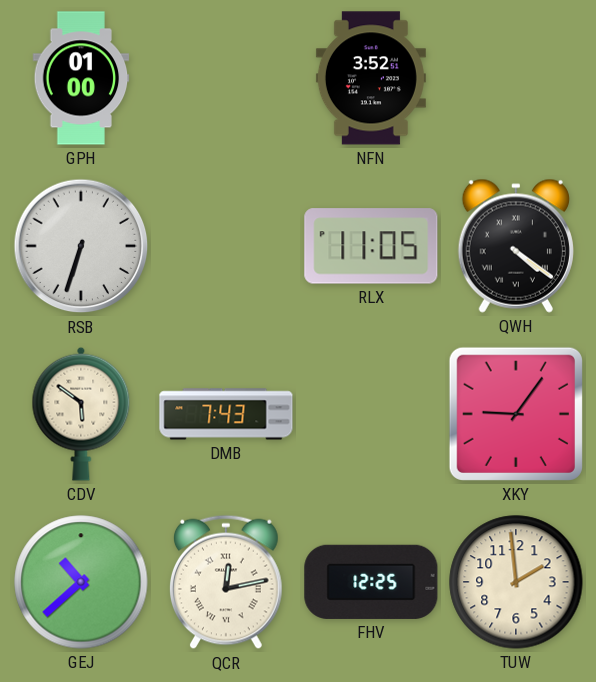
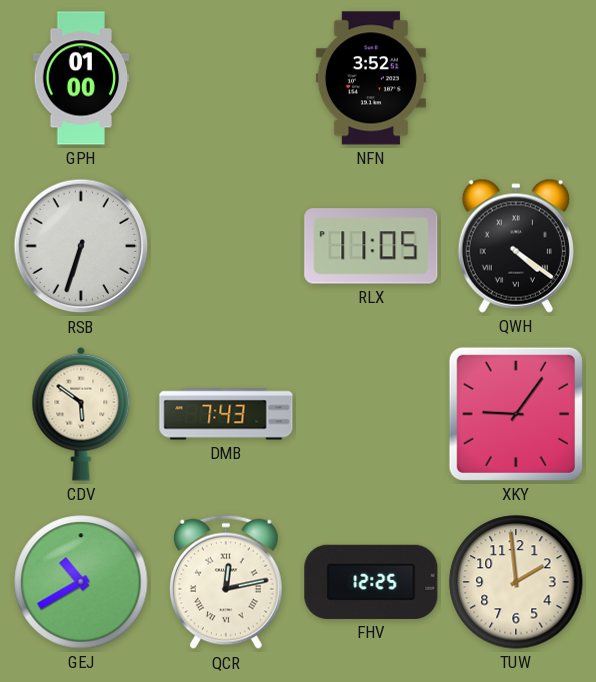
GEJ: 10:38 -> 10:40 (81, 582)
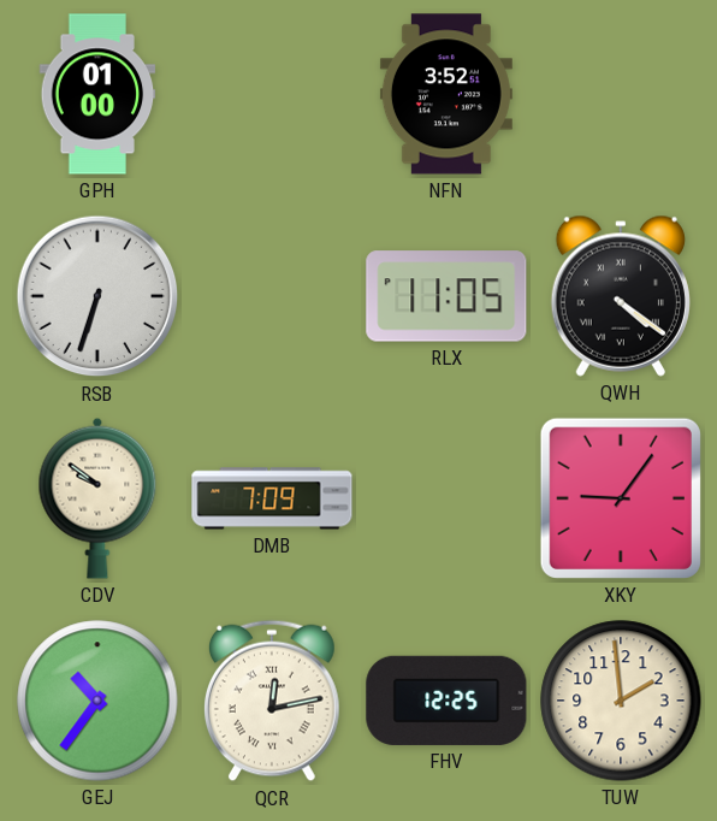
CDV: 5:51 -> 9:51 (97, 498)
DMB: 7:43 -> 7:09 (272, 498)
GEJ: 10:40 -> 10:36 (97, 701)
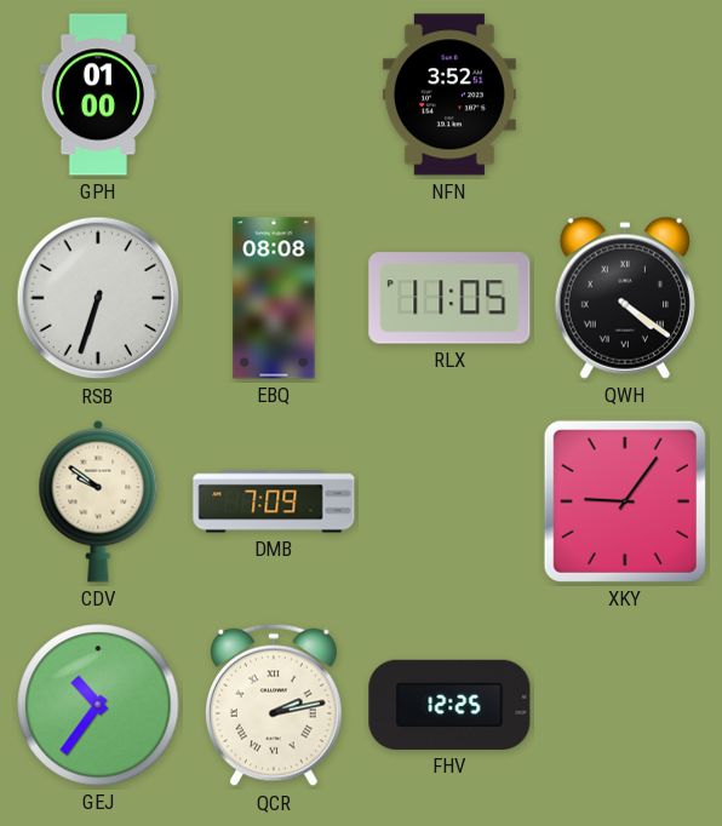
EBQ: none -> 08:08 (274, 298)
QCR: 12:13 -> 2:13 (274, 705)
TUW: 1:59 -> none (621, 701)
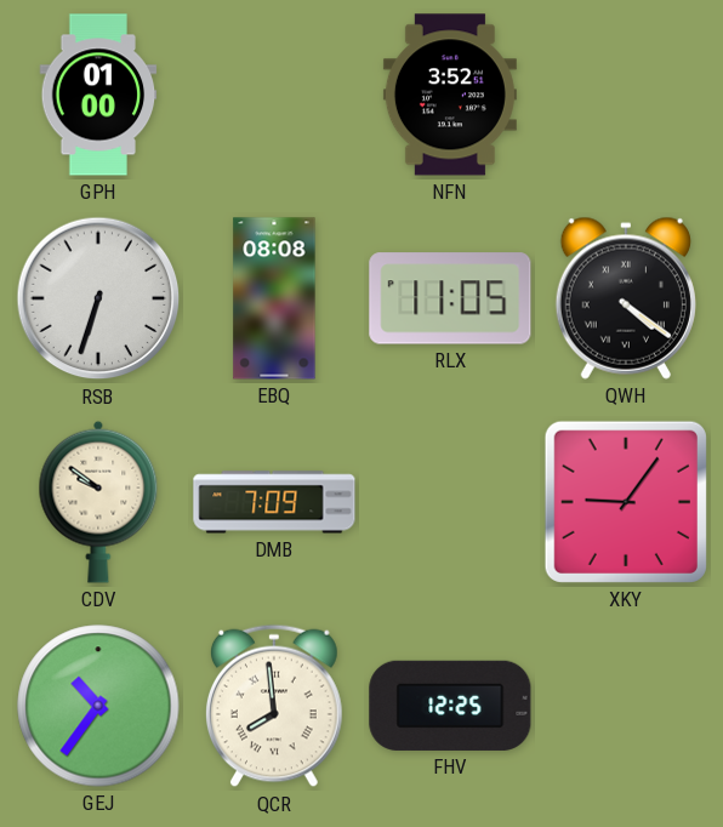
QCR: 2:13 -> 7:59 (274, 706)
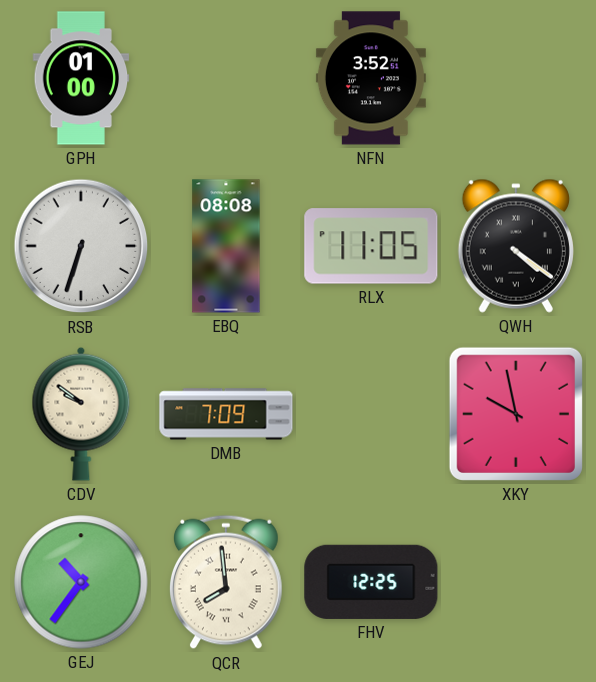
XKY: 9:06 -> 9:58 (516, 414)
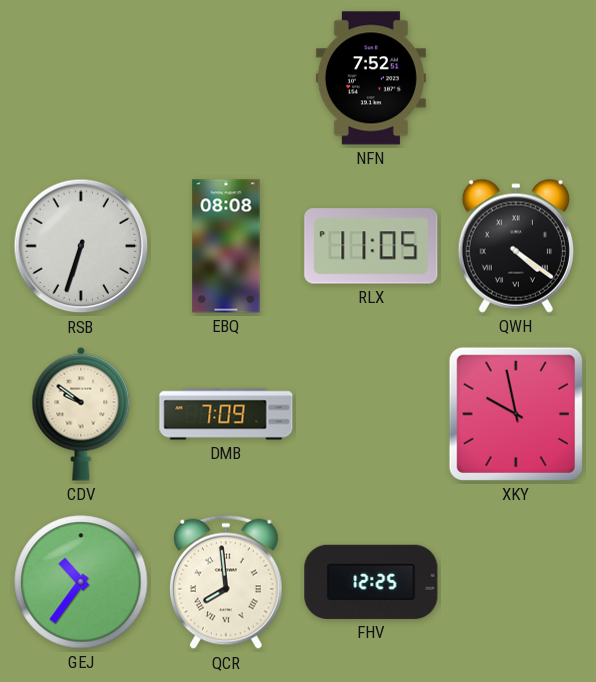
GPH: 01:00 -> none (81, 78)
NFN: 3:52 -> 7:52 (371, 78)
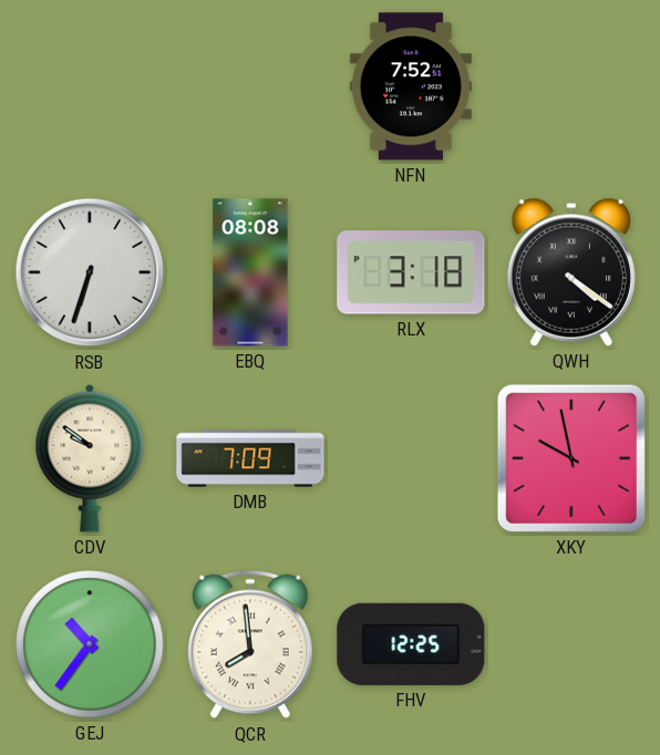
RLX: 11:05 -> 3:18 (411, 272)
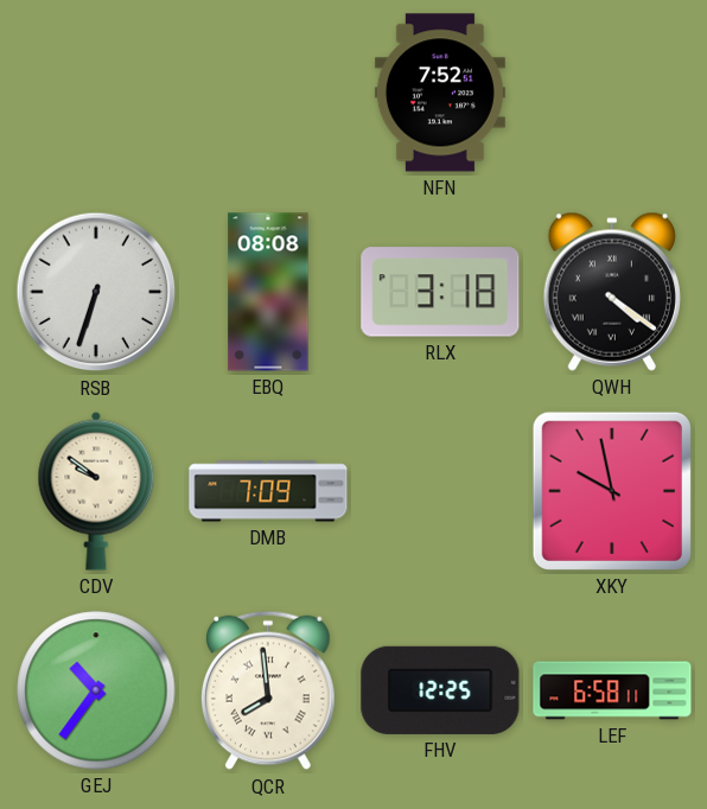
LEF: none -> 6:58 (612, 690)
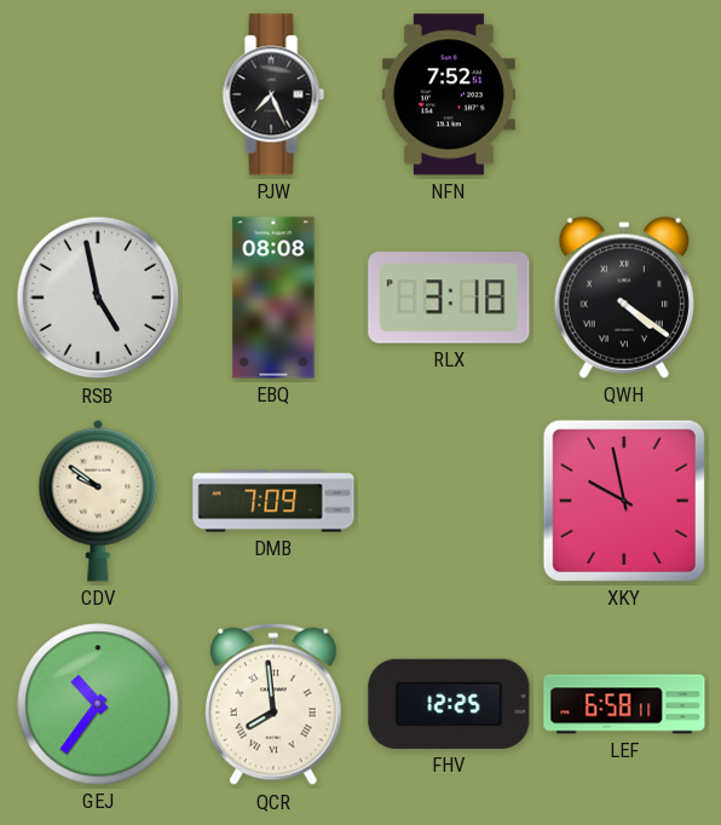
PJW: none -> 7:26 (273, 94)
RSB: 6:33 -> 4:58 (98, 298)
